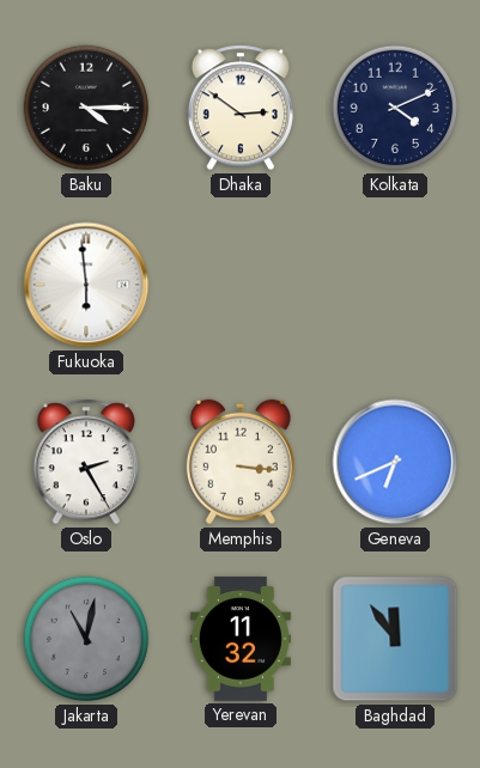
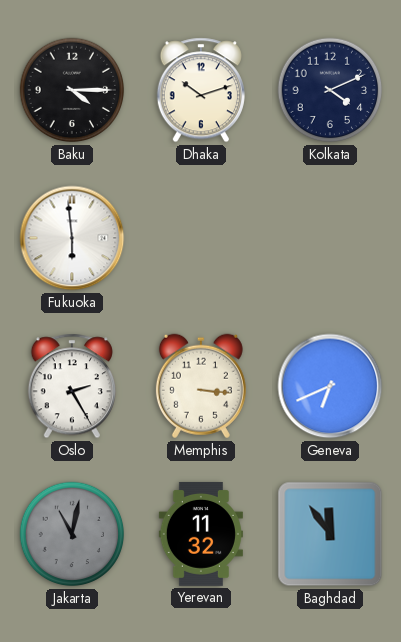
Dhaka: 2:51 -> 10:12 (201, 90)
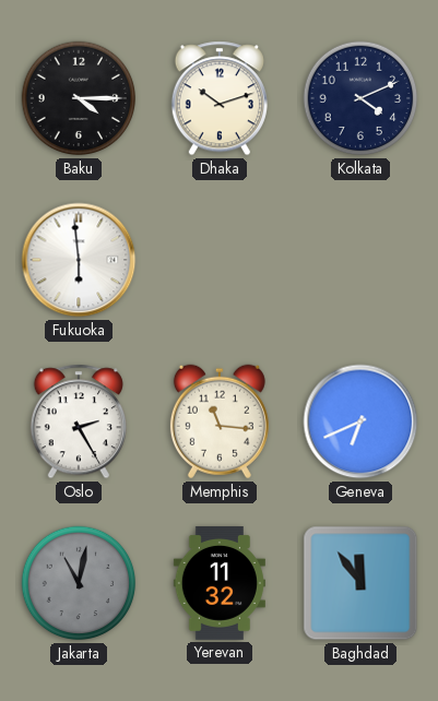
Memphis: 3:16 -> 11:16 (220, 421)
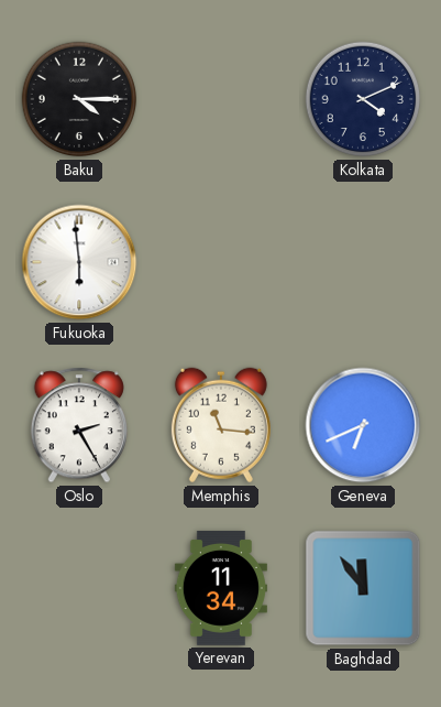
Dhaka: 10:12 -> none (220, 98)
Jakarta: 11:02 -> none (79, 583)
Yerevan: 11:32 -> 11:34 (221, 588)
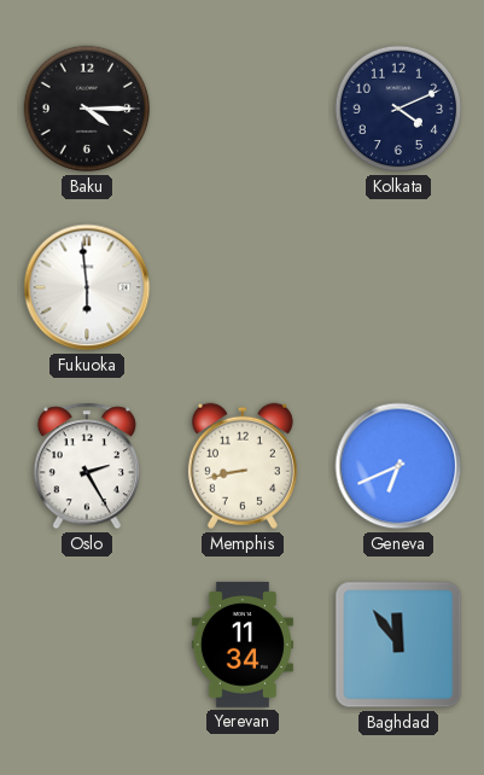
Memphis: 11:16 -> 8:43 (243, 466)
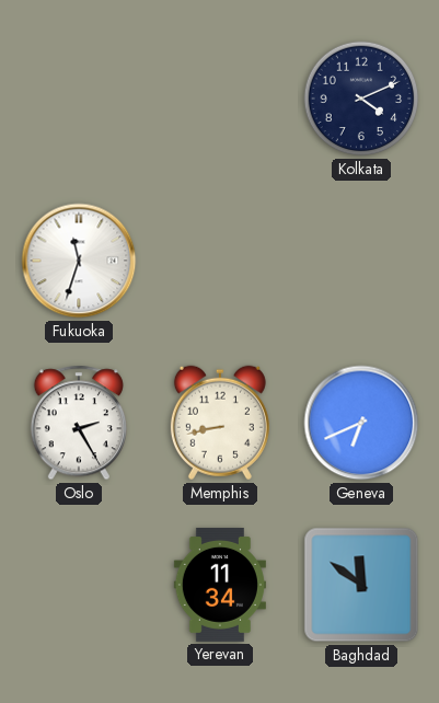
Baku: 4:15 -> none (87, 109)
Fukuoka: 5:59 -> 11:33 (79, 261)
Baghdad: 11:54 -> 11:51 (361, 585)
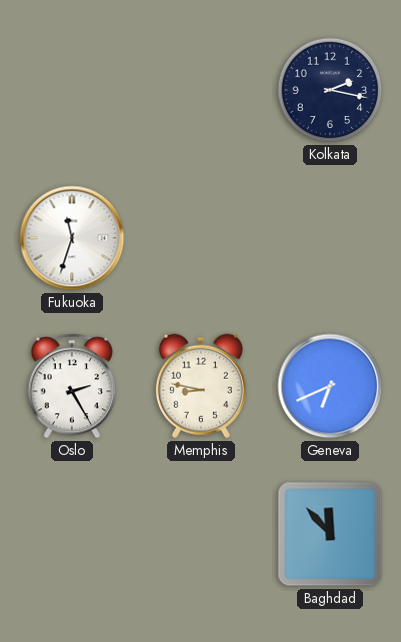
Kolkata: 4:11 -> 2:17 (330, 90)
Memphis: 8:43 -> 8:47 (201, 386)
Yerevan: 11:34 -> none (220, 585)
Baghdad: 11:51 -> 11:53 (330, 534)
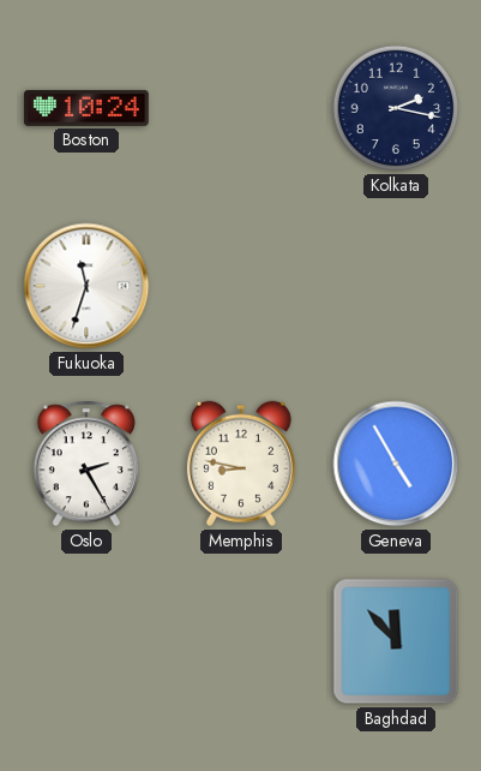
Boston: none -> 10:24 (86, 108)
Geneva: 6:41 -> 4:55 (396, 464)
